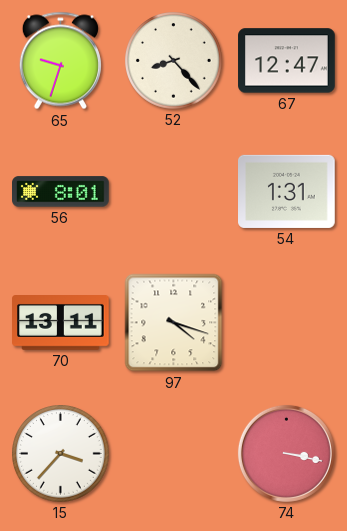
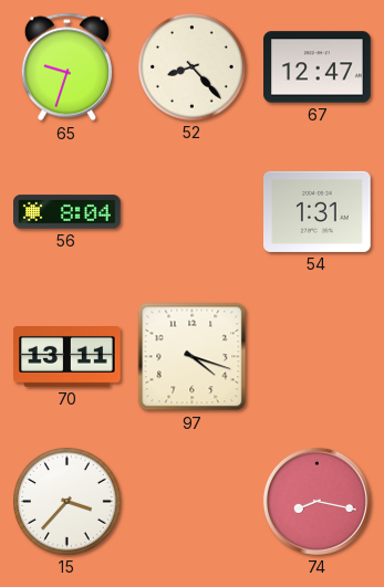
56: 8:01 -> 8:04 (68, 212)
74: 3:17 -> 8:17 (316, 501)
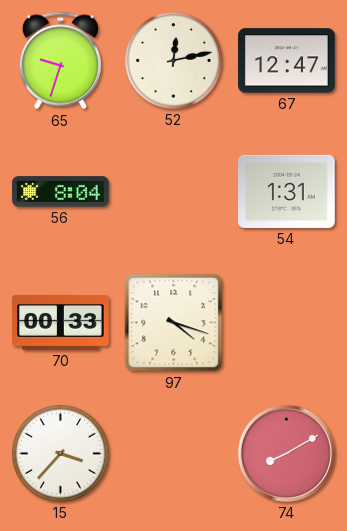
52: 8:23 -> 12:13 (174, 61)
70: 13:11 -> 00:33 (61, 323)
74: 8:17 -> 8:10 (286, 453)
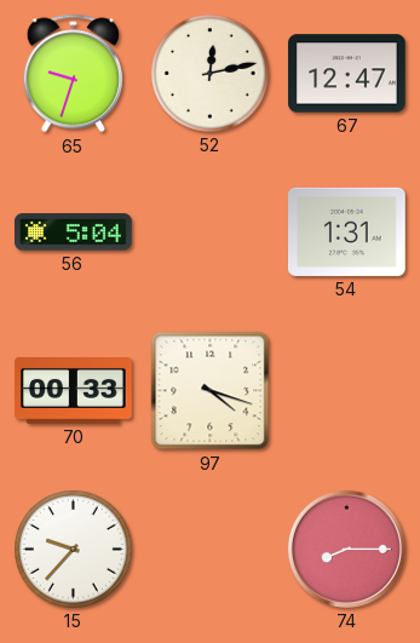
56: 8:04 -> 5:04 (74, 232)
15: 3:37 -> 9:37 (74, 550)
74: 8:10 -> 8:15 (346, 549)
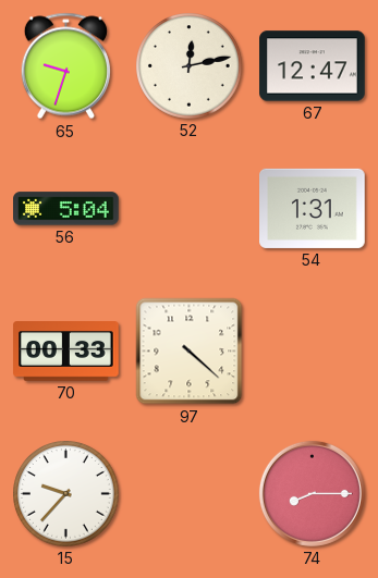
97: 4:18 -> 4:22 (190, 352)
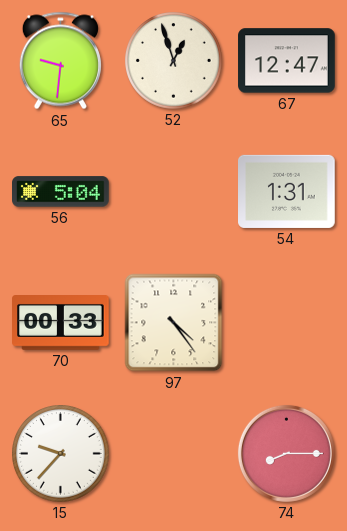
65: 9:33 -> 9:31 (60, 61)
52: 12:13 -> 12:57 (174, 61)
97: 4:22 -> 4:24 (174, 323)
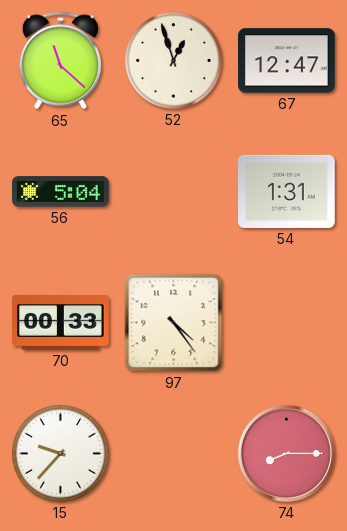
65: 9:31 -> 11:22 (60, 61)
